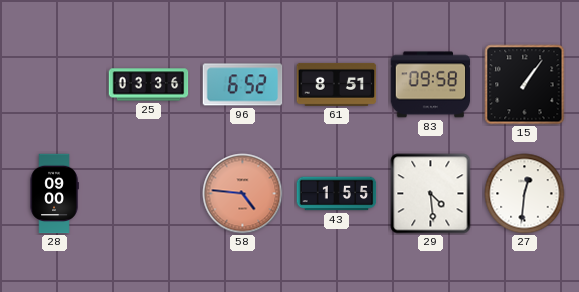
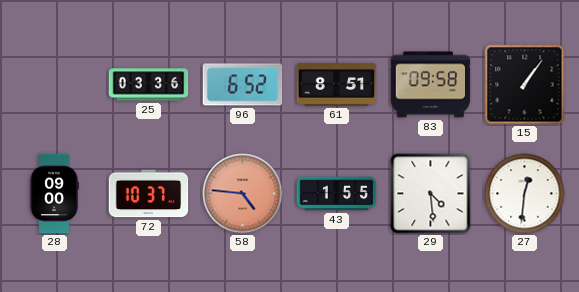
72: none -> 10:37 (149, 194)
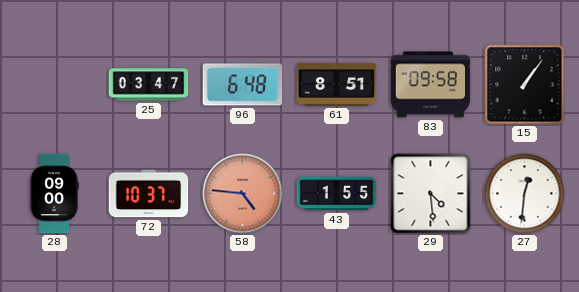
25: 03:36 -> 03:47 (149, 85)
96: 6:52 -> 6:48 (243, 85)
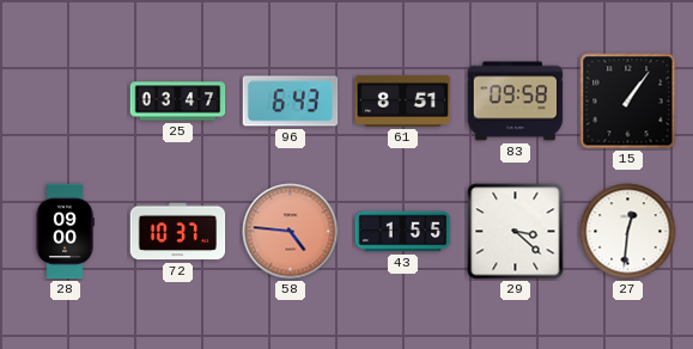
96: 6:48 -> 6:43 (291, 102)
29: 4:29 -> 3:22 (516, 232)
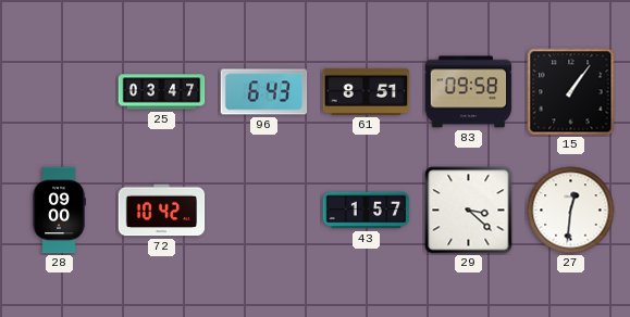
72: 10:37 -> 10:42 (162, 211)
58: 4:46 -> none (291, 232)
43: 1:55 -> 1:57 (367, 211)
